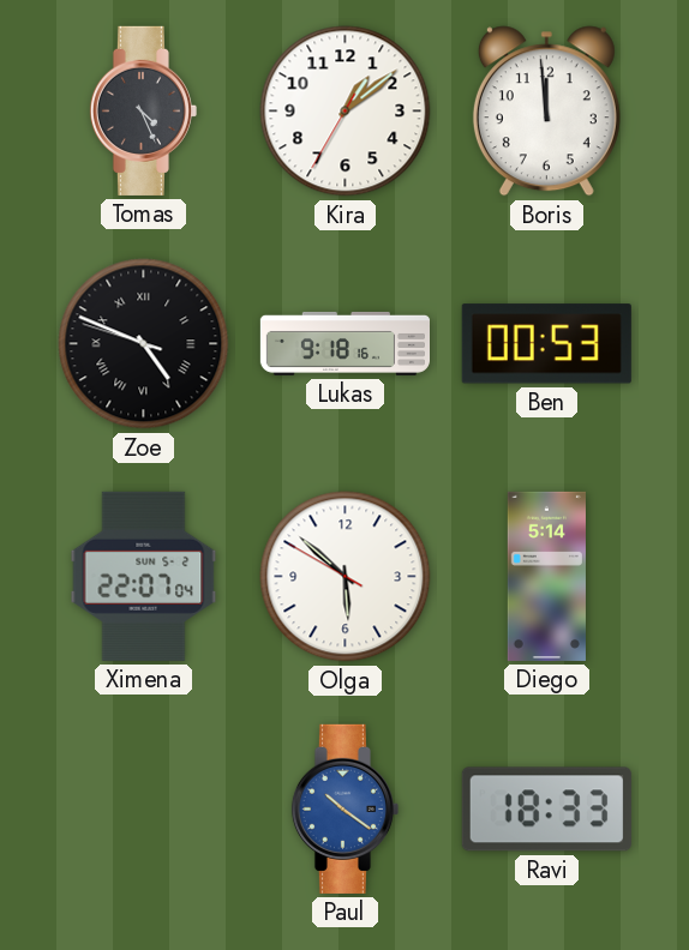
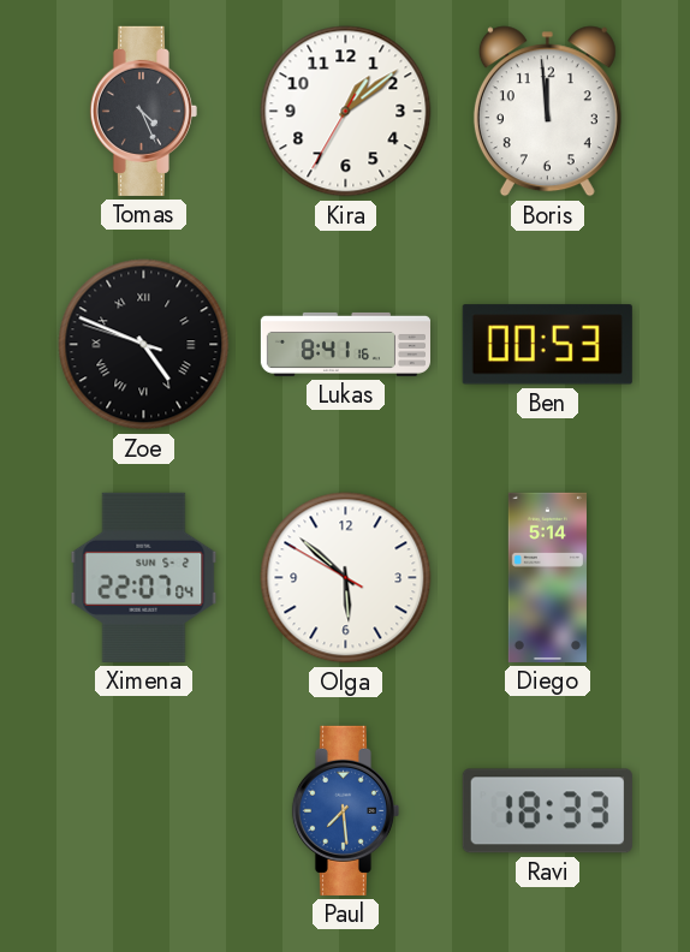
Lukas: 9:18 -> 8:41 (345, 344)
Paul: 10:21 -> 7:29 (345, 810)
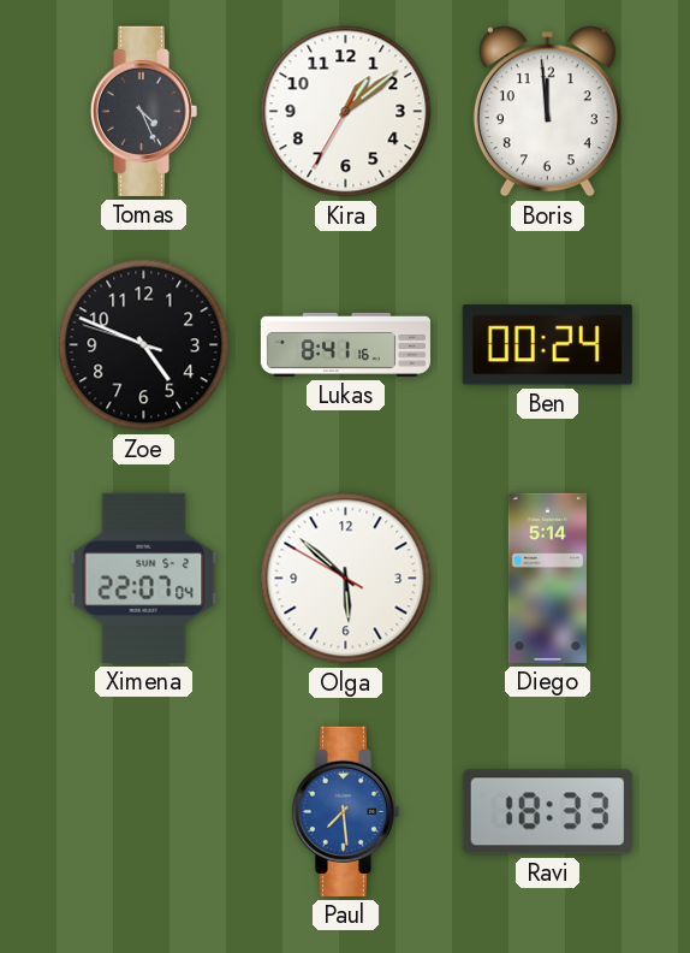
Zoe numerals: Roman -> Arabic (144, 345)
Ben: 00:53 -> 00:24 (547, 345)
